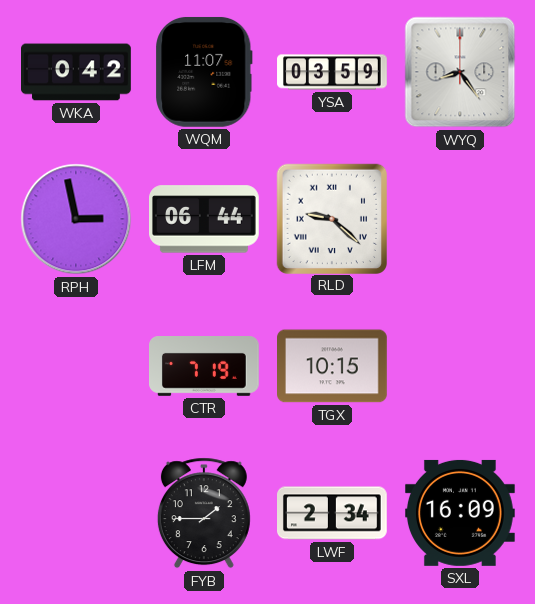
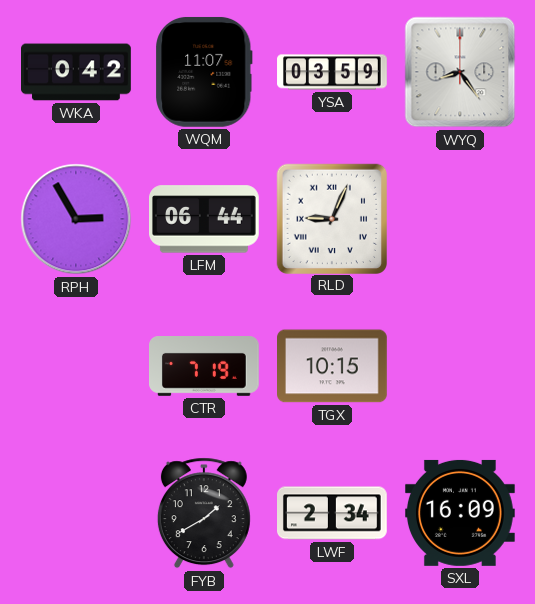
RPH: 2:58 -> 2:55 (76, 219)
RLD: 9:22 -> 9:04 (331, 218)
FYB: 1:45 -> 1:40 (204, 513)
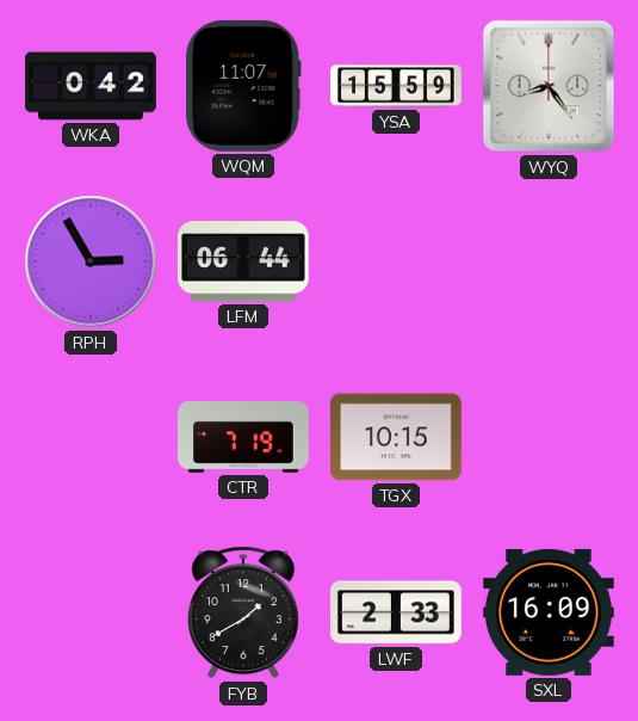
YSA: 03:59 -> 15:59 (396, 86)
RLD: 9:04 -> none (331, 218)
LWF: 2:34 -> 2:33 (397, 612)
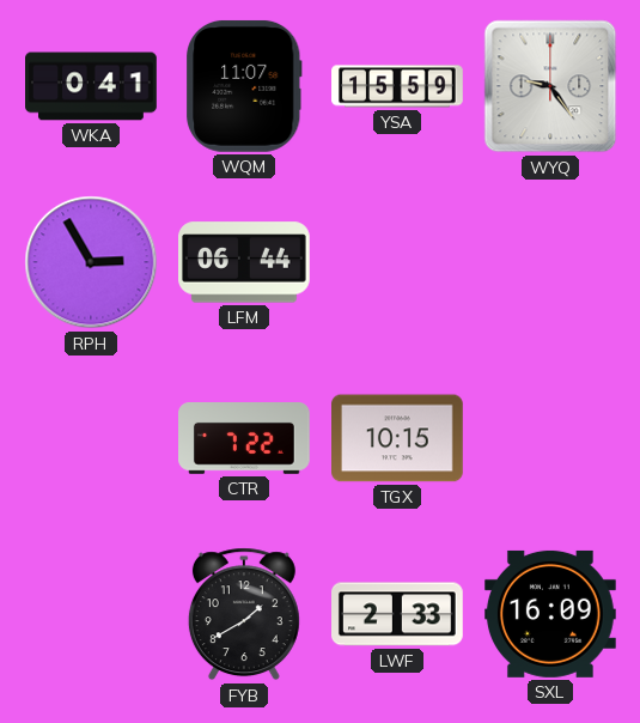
WKA: 0:42 -> 0:41 (91, 86)
WYQ: 8:24 -> 9:24 (550, 86)
CTR: 7:19 -> 7:22 (245, 439)
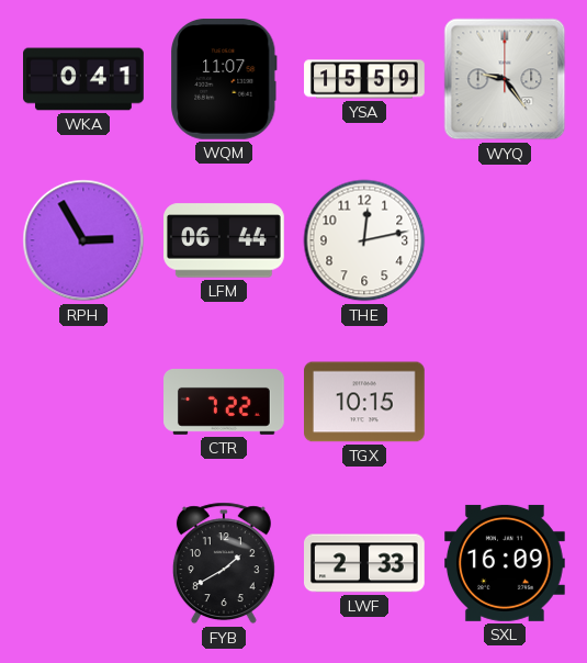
THE: none -> 12:13 (364, 240)
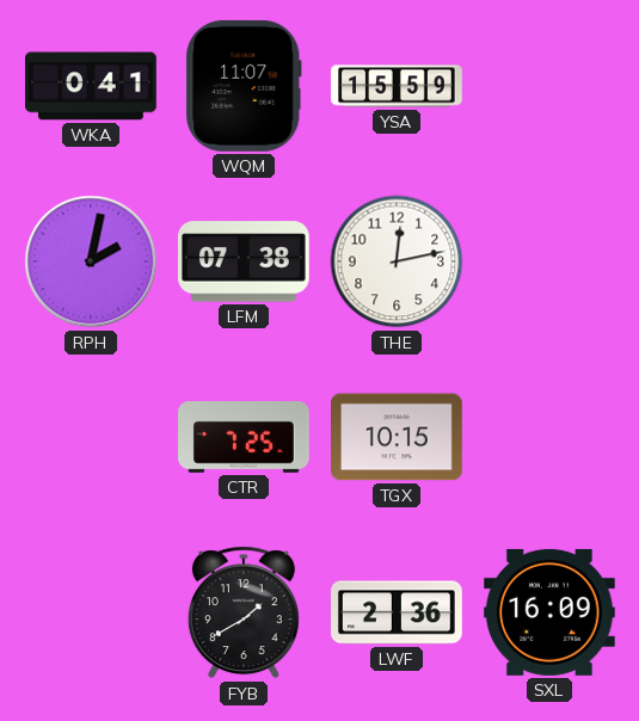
WYQ: 9:24 -> none (505, 79)
RPH: 2:55 -> 2:02 (91, 261)
LFM: 06:44 -> 07:38 (245, 261)
CTR: 7:22 -> 7:25 (245, 438)
LWF: 2:33 -> 2:36 (398, 612)
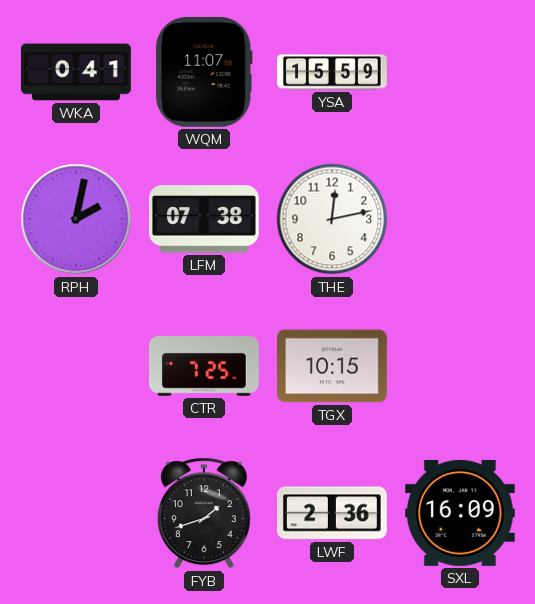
FYB: 1:40 -> 1:42 (204, 513)
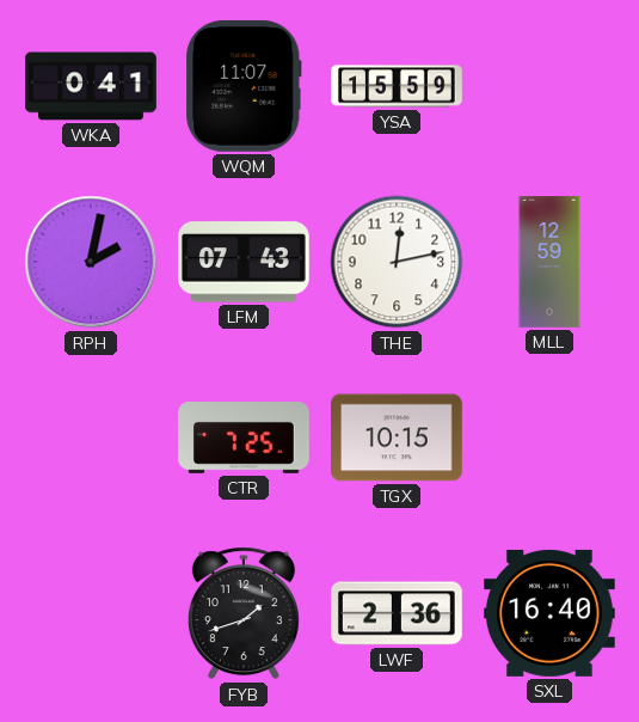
LFM: 07:38 -> 07:43 (245, 262)
MLL: none -> 12:59 (549, 262)
SXL: 16:09 -> 16:40 (551, 613)
